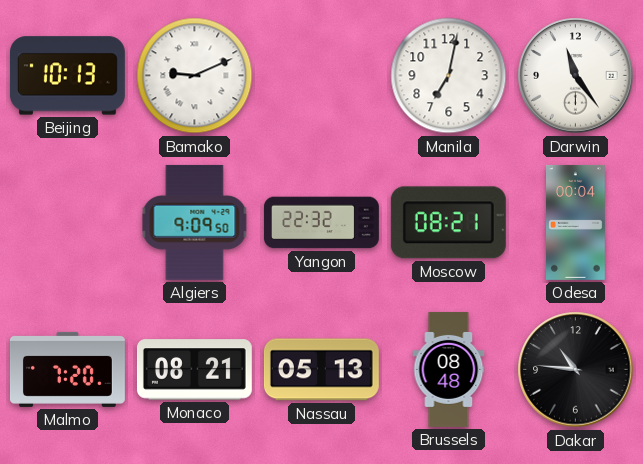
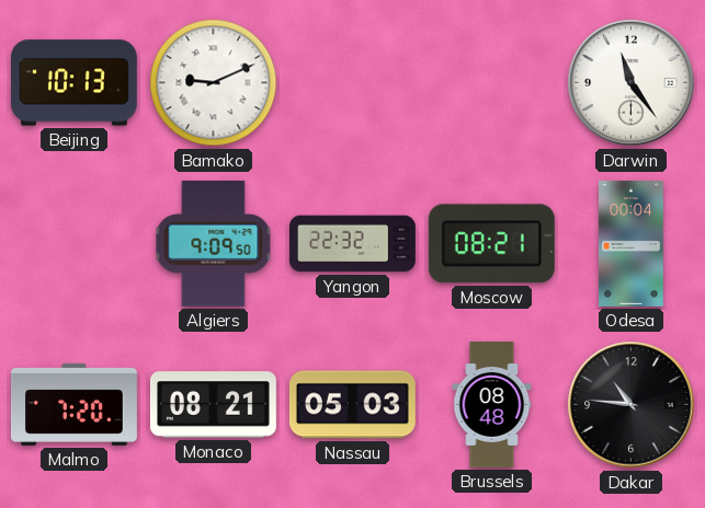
Manila: 7:02 -> none (449, 76)
Nassau: 05:13 -> 05:03 (352, 405)
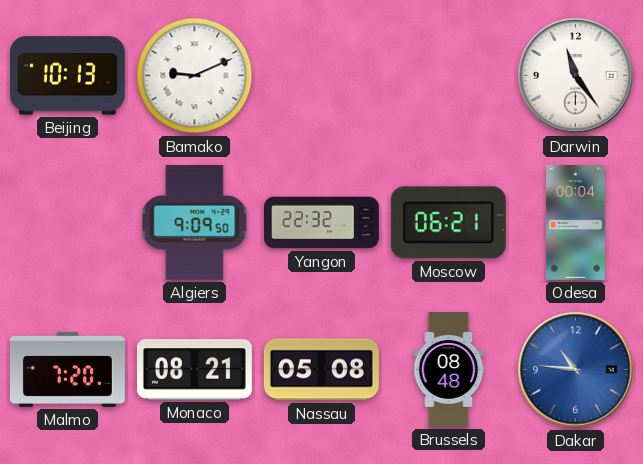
Moscow: 08:21 -> 06:21 (448, 223)
Nassau: 05:03 -> 05:08 (321, 370)
Dakar dial: black -> blue (576, 370)
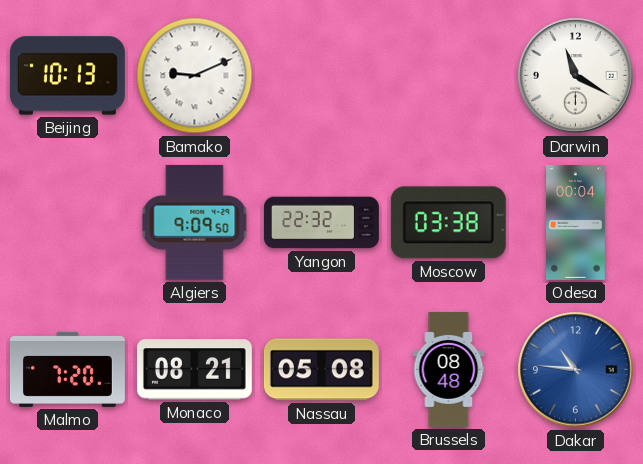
Darwin: 11:24 -> 11:20 (576, 76)
Moscow: 06:21 -> 03:38 (448, 223)
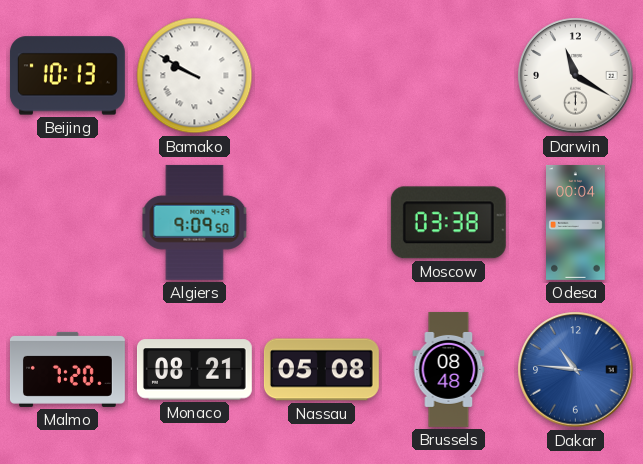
Bamako: 9:11 -> 9:50 (195, 76)
Yangon: 22:32 -> none (321, 223)
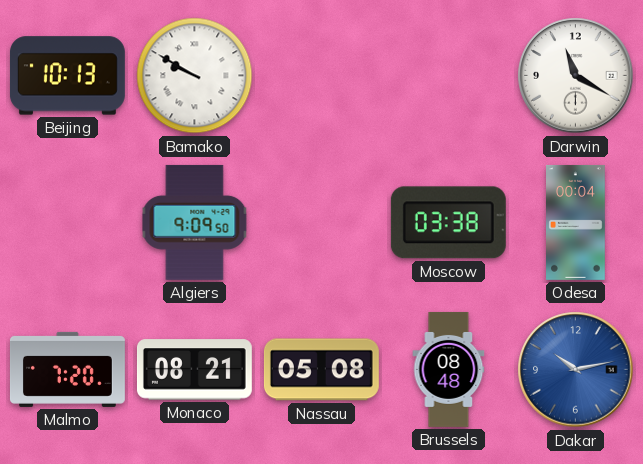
Dakar: 10:46 -> 10:13 (576, 370)
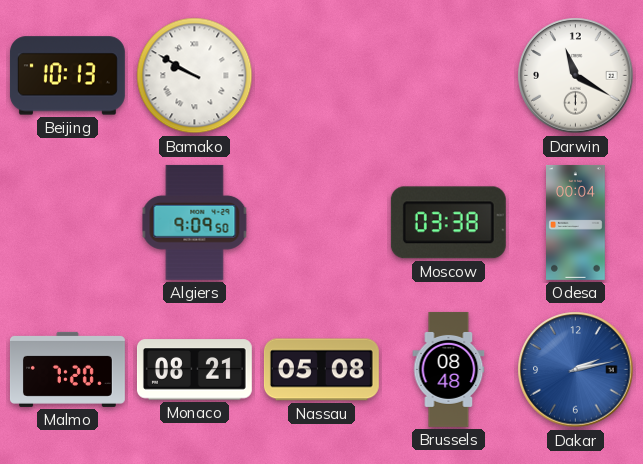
Dakar: 10:13 -> 2:13 (576, 370)
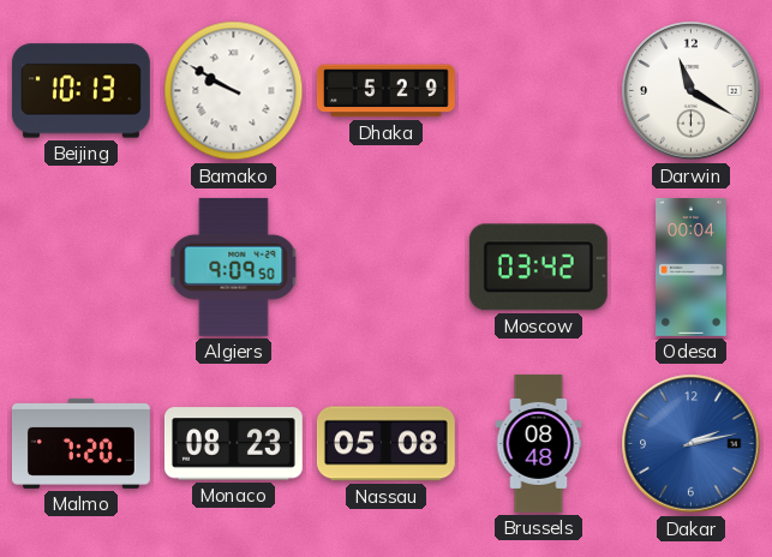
Dhaka: none -> 5:29 (385, 91)
Moscow: 03:38 -> 03:42 (538, 268)
Monaco: 08:21 -> 08:23 (233, 444)
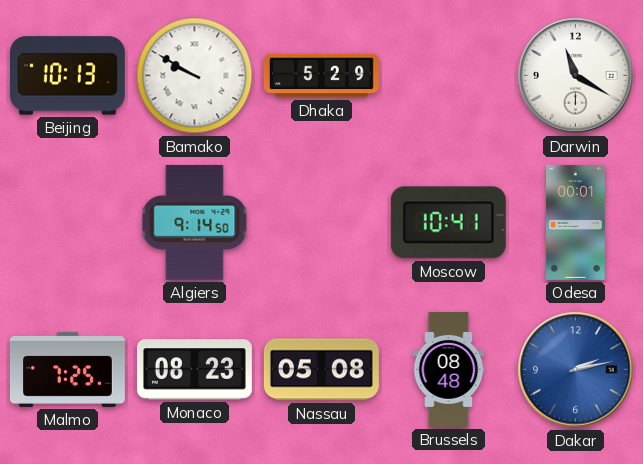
Algiers: 9:09 -> 9:14 (195, 222)
Moscow: 03:42 -> 10:41 (448, 223)
Odesa: 00:04 -> 00:01 (576, 222)
Malmo: 7:20 -> 7:25 (67, 369)
